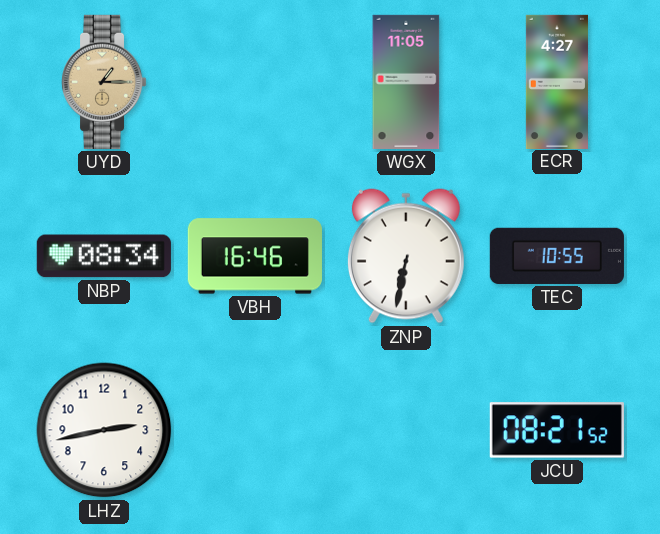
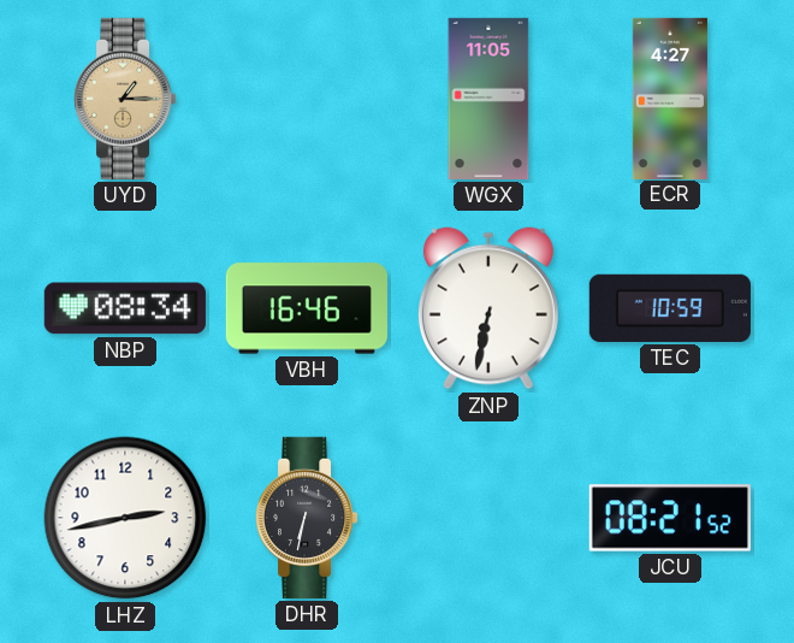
TEC: 10:55 -> 10:59 (670, 308)
DHR: none -> 6:32 (307, 518)
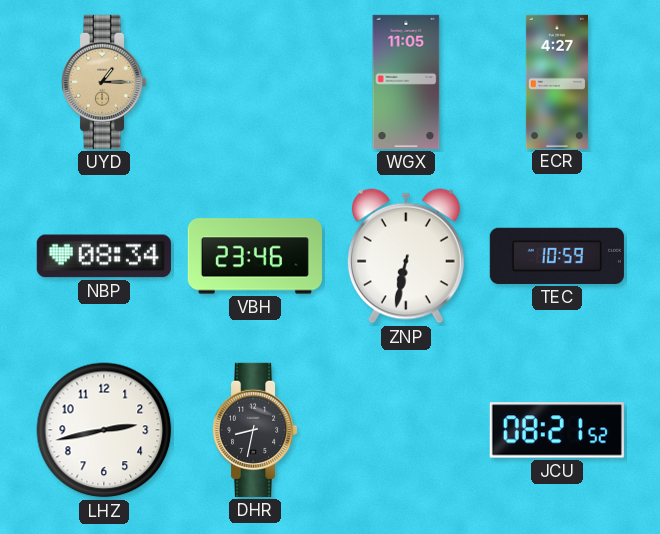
VBH: 16:46 -> 23:46 (255, 256)
DHR: 6:32 -> 8:32 (255, 430)
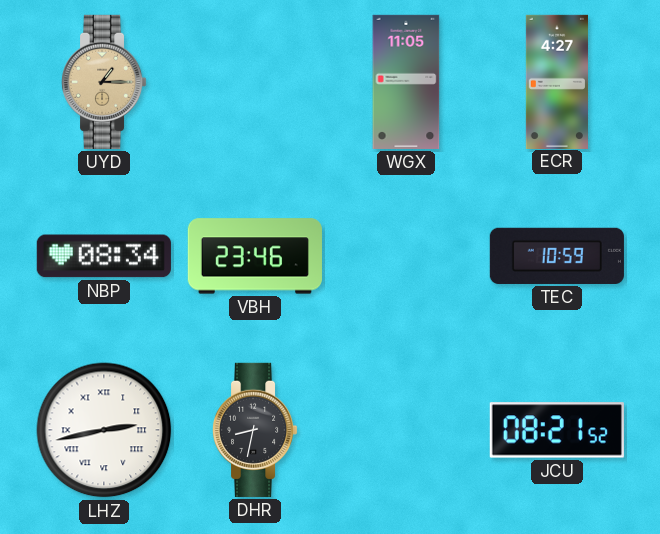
ZNP: 6:32 -> none (406, 256)
LHZ numerals: Arabic -> Roman (104, 430)
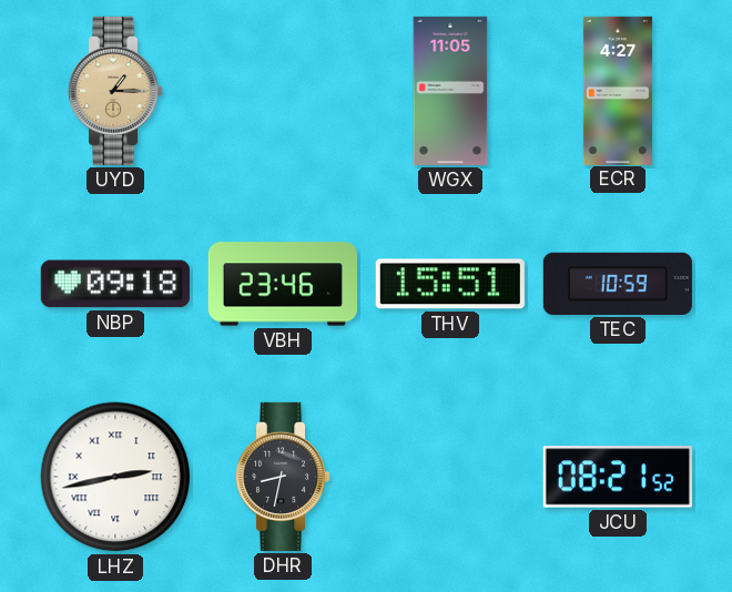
NBP: 08:34 -> 09:18 (115, 284)
THV: none -> 15:51 (450, 284)
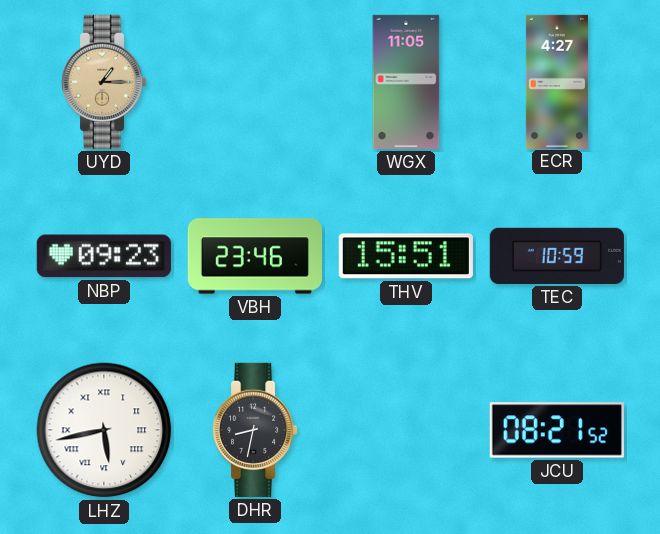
NBP: 09:18 -> 09:23 (104, 256)
LHZ: 2:43 -> 5:43 (104, 430)
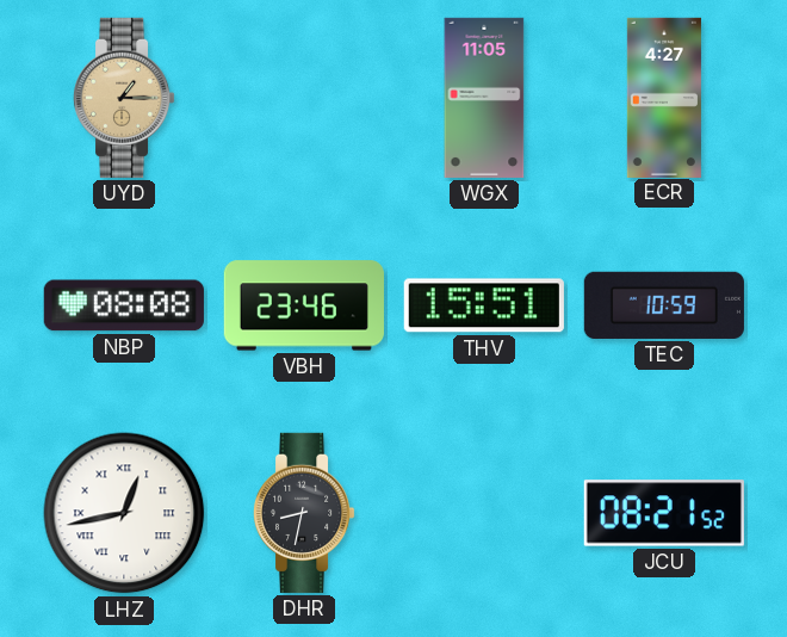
NBP: 09:23 -> 08:08 (124, 305)
LHZ: 5:43 -> 12:43 (124, 513)
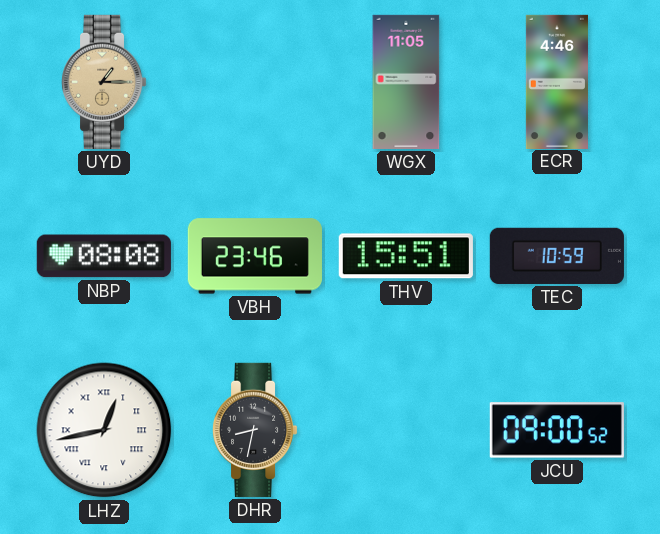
ECR: 4:27 -> 4:46 (557, 81)
JCU: 08:21 -> 09:00 (557, 430)
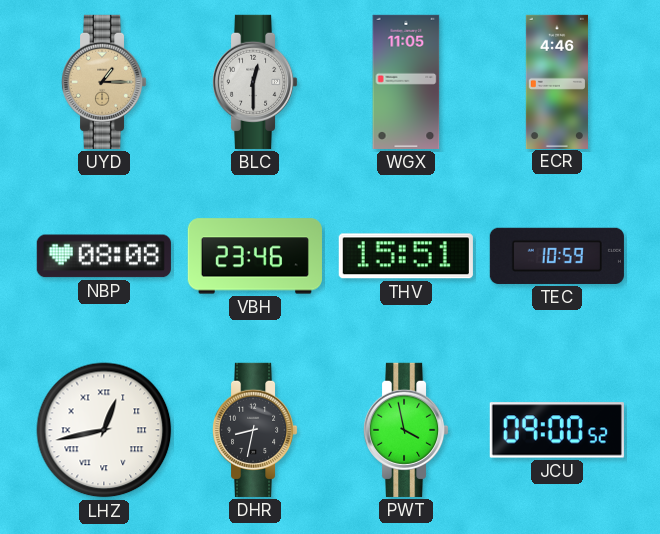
BLC: none -> 12:30 (255, 82)
PWT: none -> 3:58 (406, 430)
